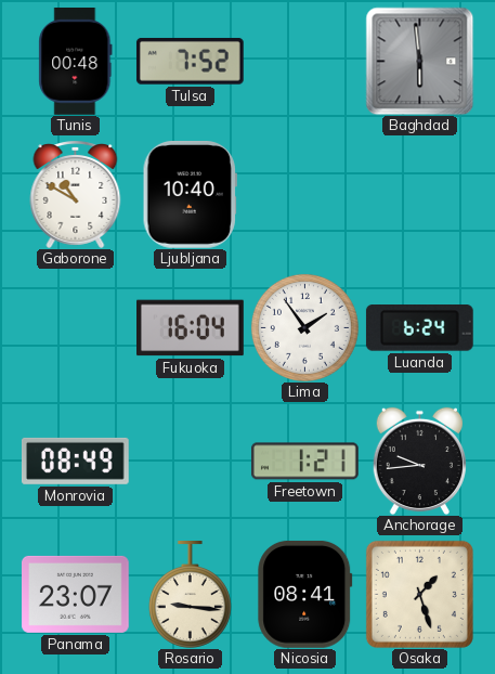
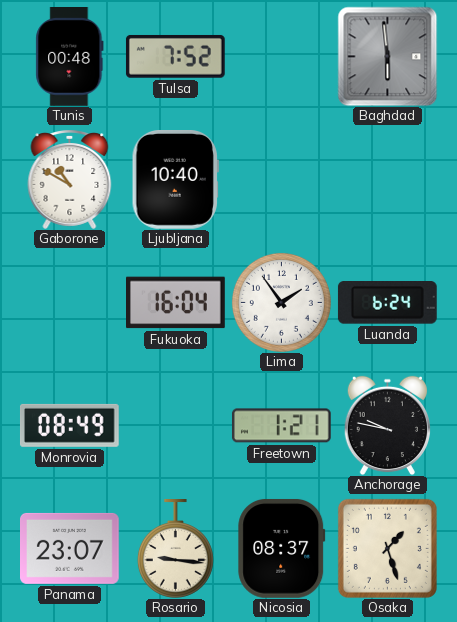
Anchorage: 9:44 -> 9:47 (387, 425)
Nicosia: 08:41 -> 08:37 (282, 548)
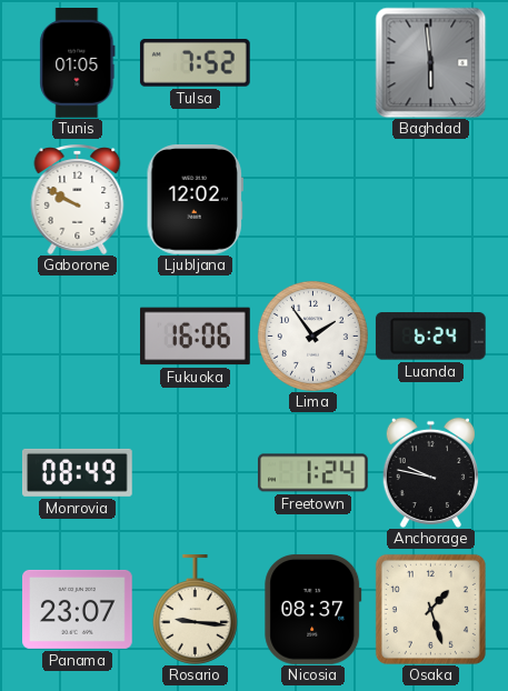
Tunis: 00:48 -> 01:05 (78, 63)
Gaborone: 10:50 -> 9:50 (78, 200)
Ljubljana: 10:40 -> 12:02 (195, 200)
Fukuoka: 16:04 -> 16:06 (196, 337)
Freetown: 1:21 -> 1:24 (313, 473)
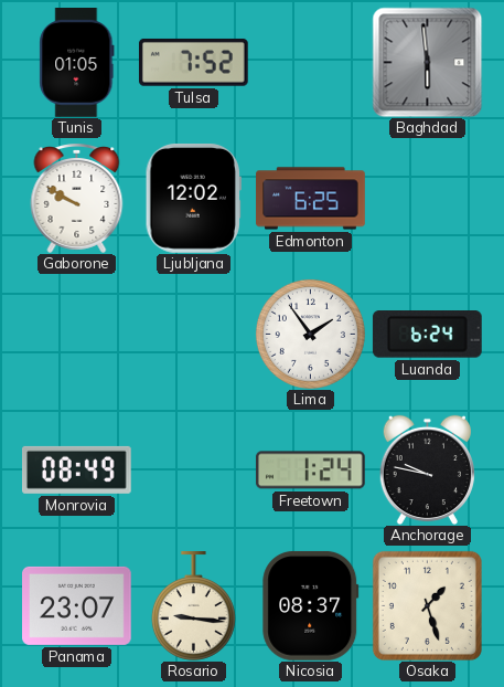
Edmonton: none -> 6:25 (311, 199)
Fukuoka: 16:06 -> none (196, 337)
